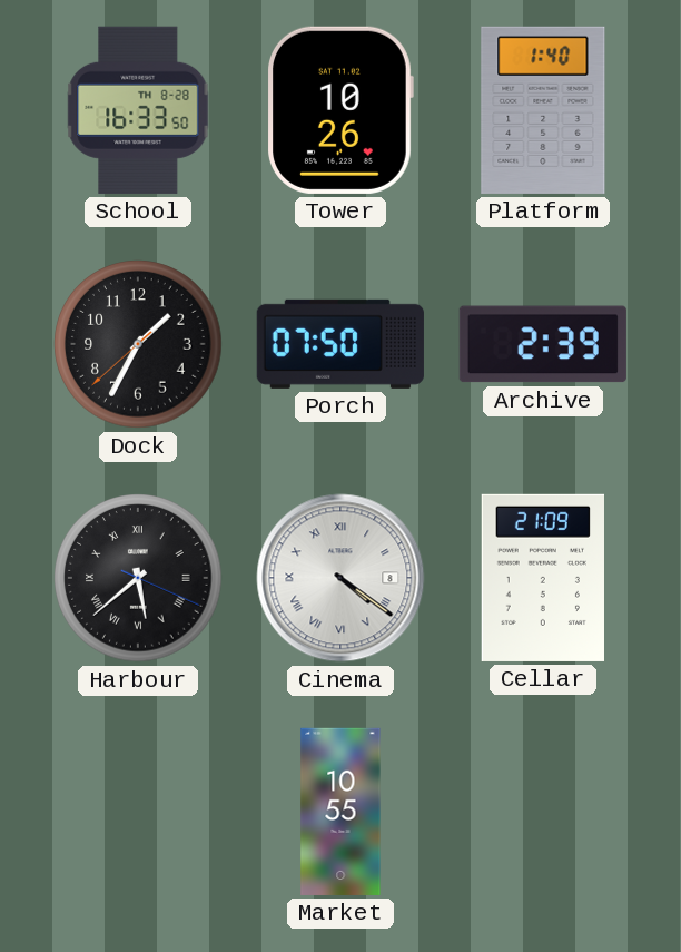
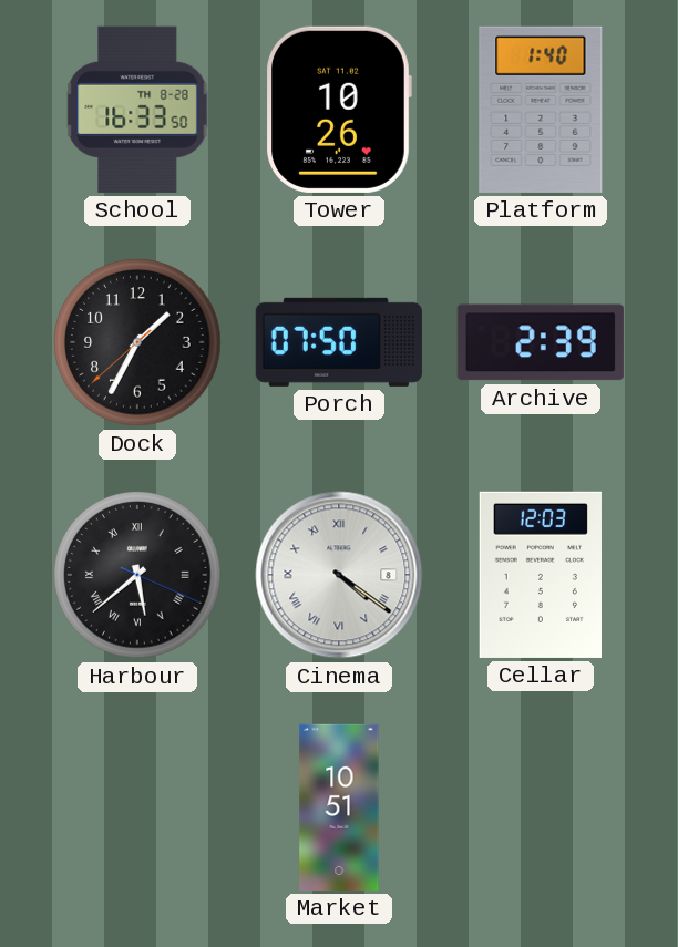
Cellar: 21:09 -> 12:03 (540, 575)
Market: 10:55 -> 10:51 (339, 807)
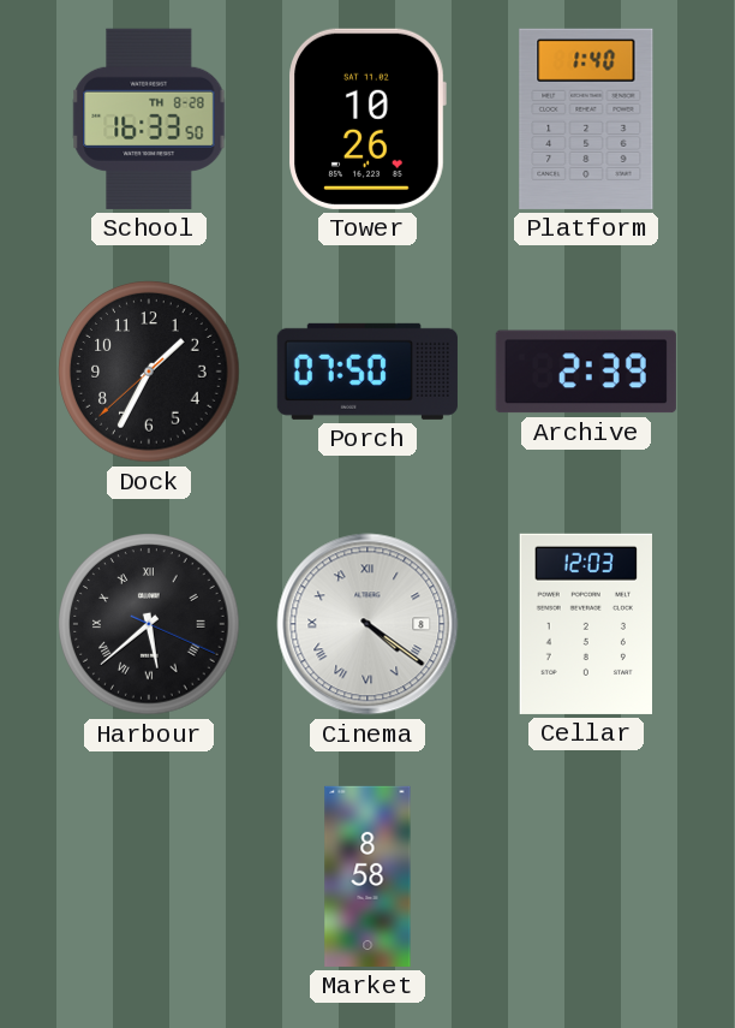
Market: 10:51 -> 8:58 (367, 877)
